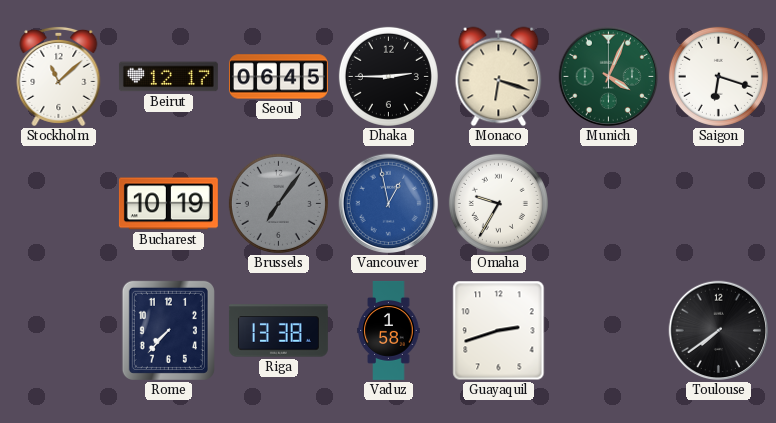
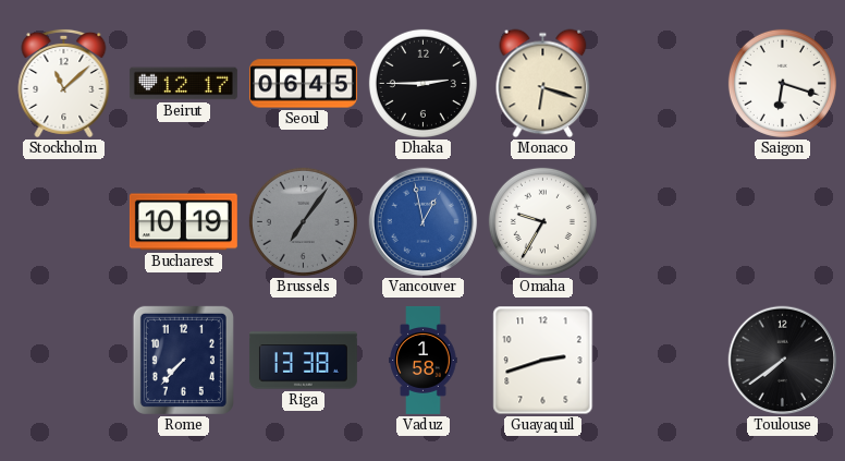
Munich: 4:04 -> none (609, 77)
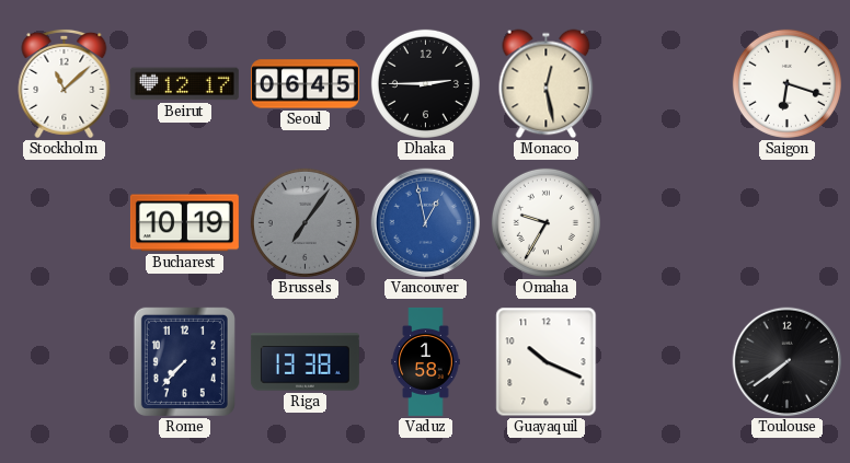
Monaco: 6:18 -> 12:28 (547, 84)
Guayaquil: 2:42 -> 10:19 (547, 362)
